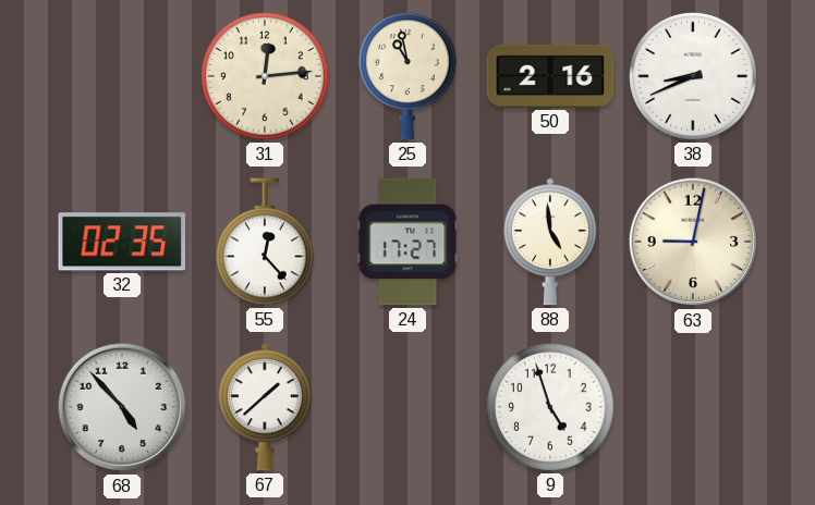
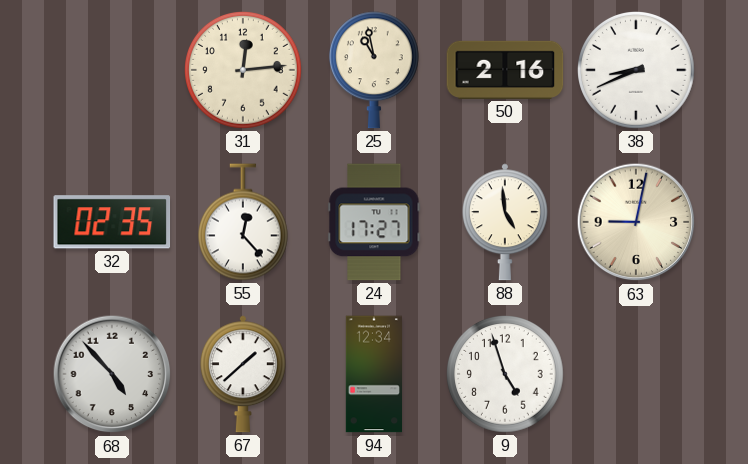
94: none -> 12:34 (373, 374)
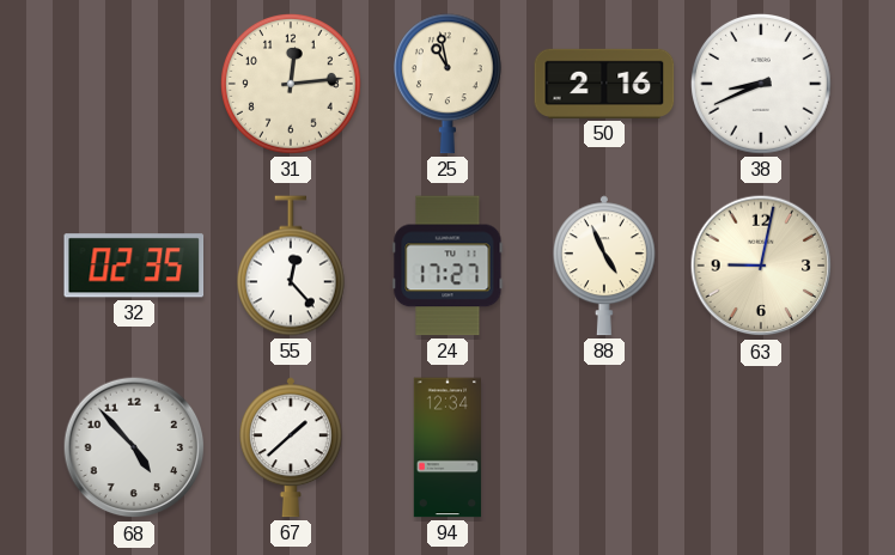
88: 4:59 -> 4:56 (604, 266)
9: 4:57 -> none (506, 375)
